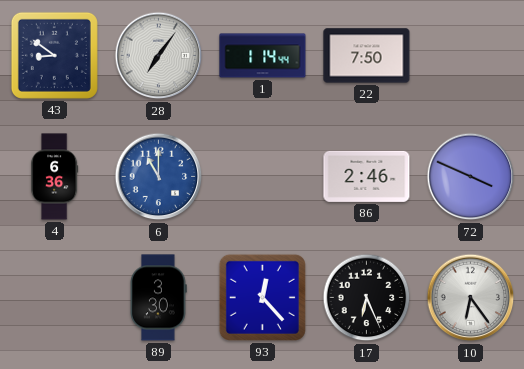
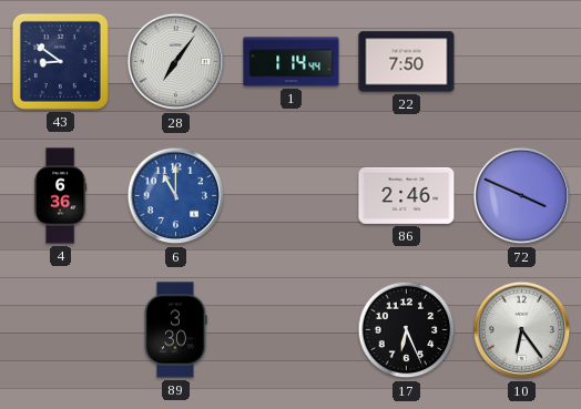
93: 12:23 -> none (262, 297)
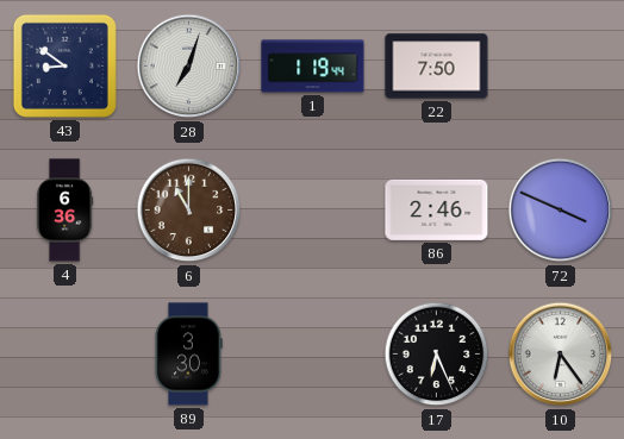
28: 7:06 -> 7:03 (189, 67)
1: 1:14 -> 1:19 (313, 67)
6 dial: blue -> brown (189, 211)
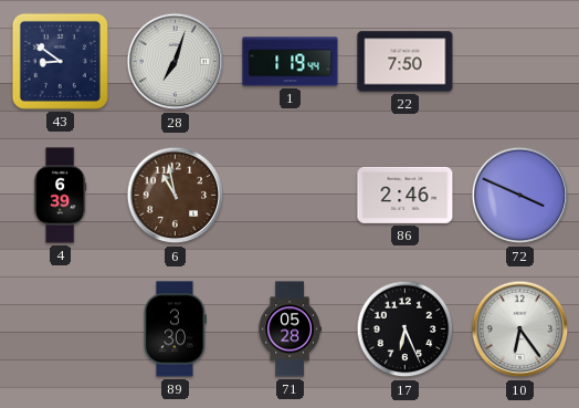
4: 6:36 -> 6:39 (61, 196)
6: 11:00 -> 10:58 (176, 196)
71: none -> 05:28 (289, 329)
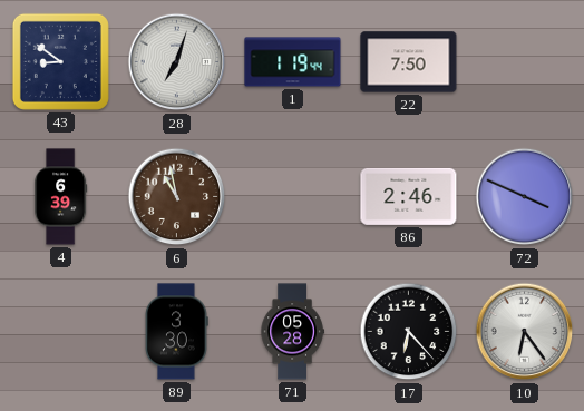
17: 6:26 -> 6:23 (409, 332)
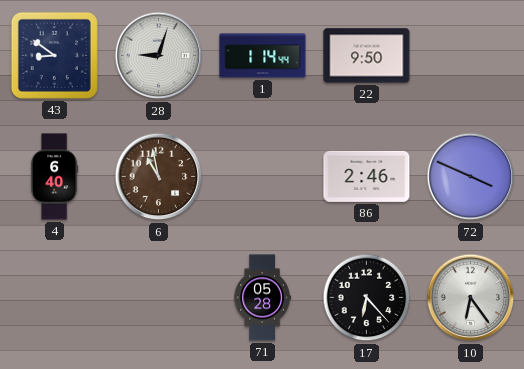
28: 7:03 -> 9:03 (159, 56)
1: 1:19 -> 1:14 (263, 56)
22: 7:50 -> 9:50 (367, 56)
4: 6:39 -> 6:40 (55, 177)
89: 3:30 -> none (176, 332)
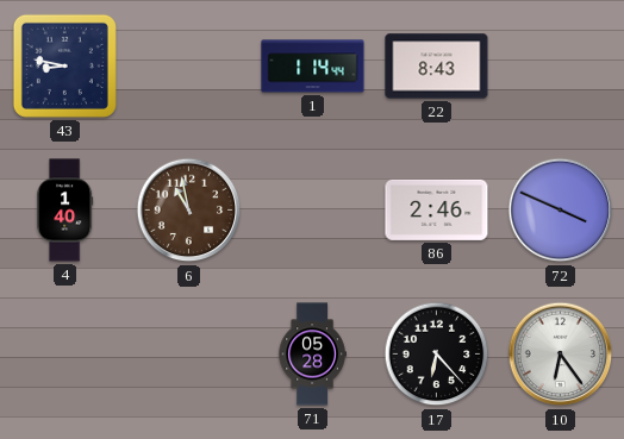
43: 8:51 -> 8:47 (64, 65)
28: 9:03 -> none (159, 56)
22: 9:50 -> 8:43 (437, 67)
4: 6:40 -> 1:40 (65, 211)
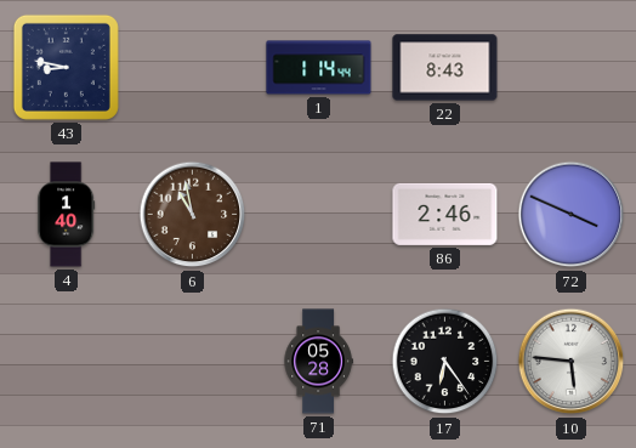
17: 6:23 -> 6:24 (445, 362)
10: 6:24 -> 5:46 (572, 362)
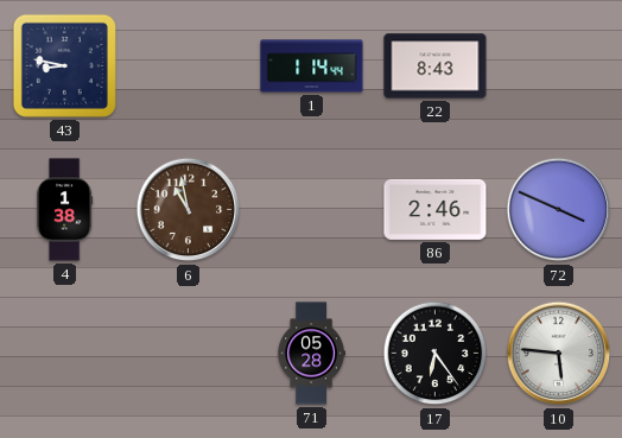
4: 1:40 -> 1:38 (65, 210)
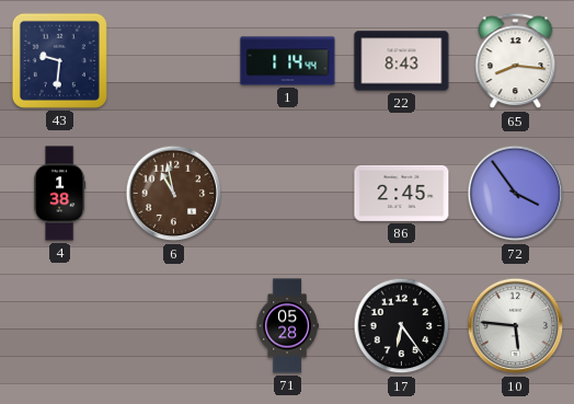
43: 8:47 -> 9:31 (59, 60)
65: none -> 8:16 (516, 61)
86: 2:46 -> 2:45 (402, 193)
72: 3:49 -> 3:54 (516, 194)
